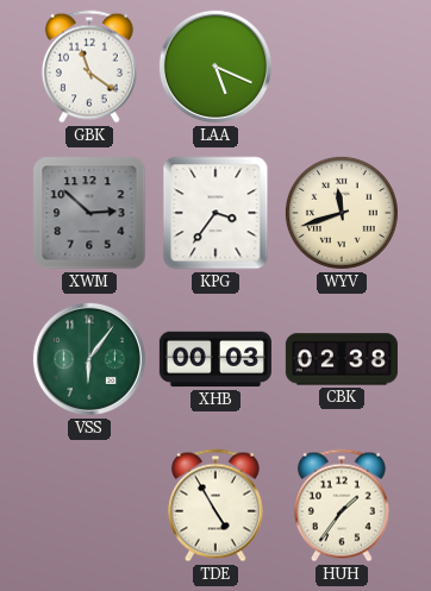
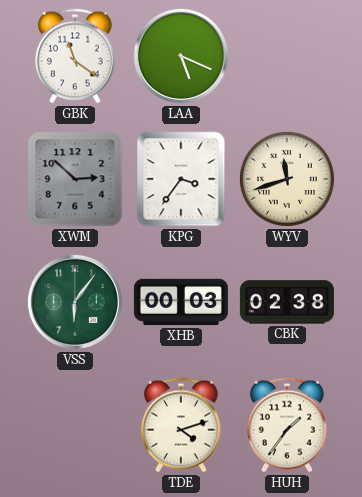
TDE: 4:55 -> 4:12 (181, 425)
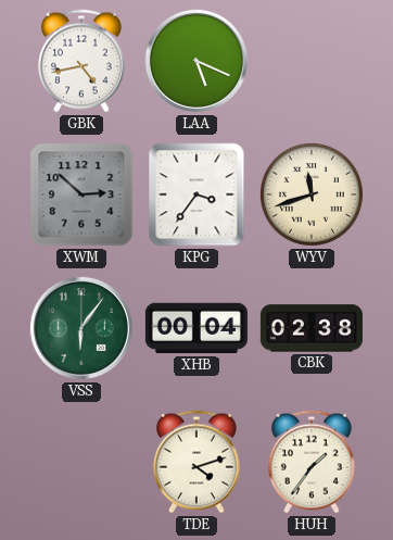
GBK: 11:21 -> 4:43 (81, 61)
XHB: 00:03 -> 00:04 (196, 328)
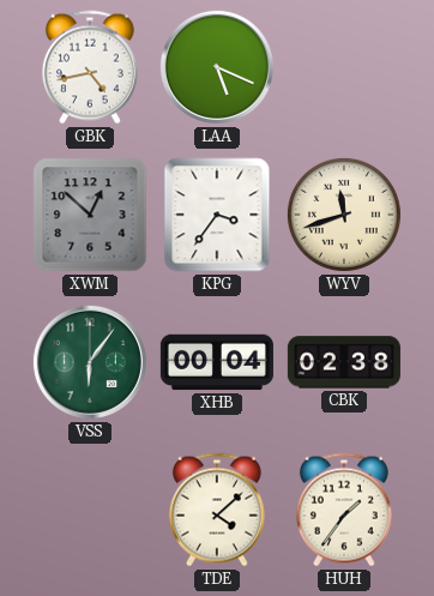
XWM: 2:52 -> 12:52 (90, 215)
TDE: 4:12 -> 4:08 (217, 510)
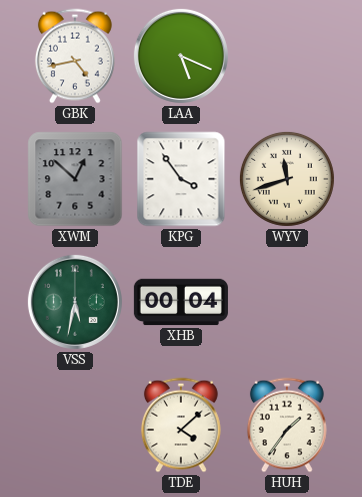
KPG: 3:36 -> 3:54 (181, 179)
VSS: 6:06 -> 5:32 (75, 302)
CBK: 02:38 -> none (344, 362)
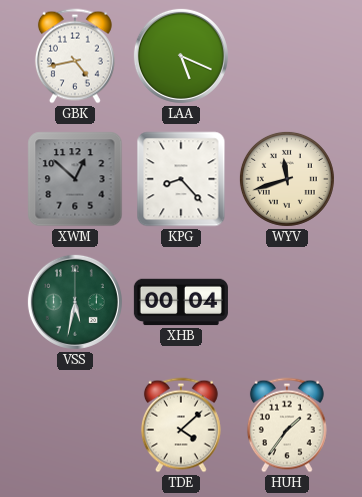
KPG: 3:54 -> 8:23 (181, 179)
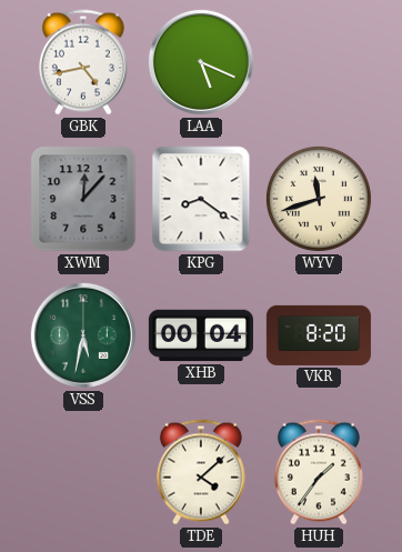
XWM: 12:52 -> 12:07 (83, 199)
KPG: 8:23 -> 8:21 (201, 199)
VKR: none -> 8:20 (319, 335)
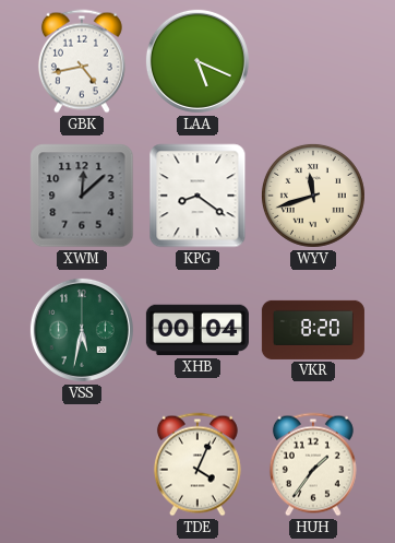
XWM: 12:07 -> 12:08 (82, 196)
TDE: 4:08 -> 4:04 (197, 464)
